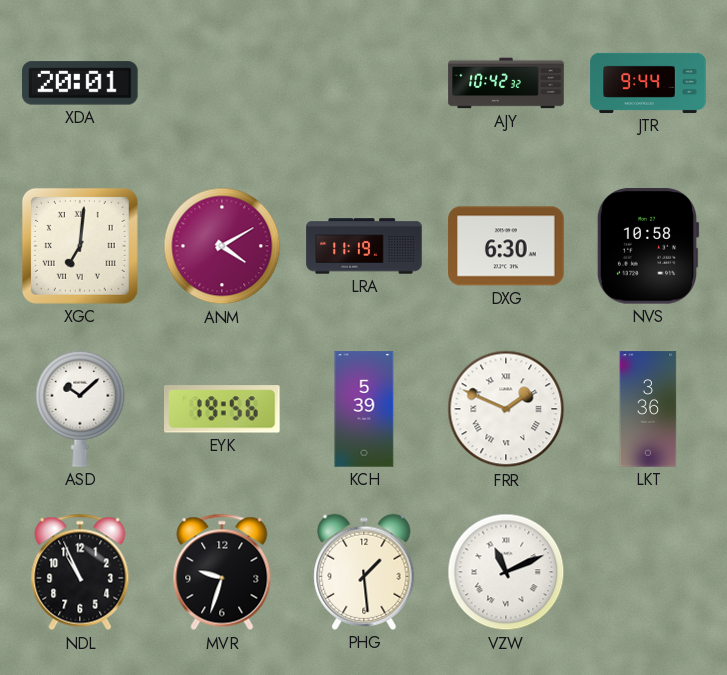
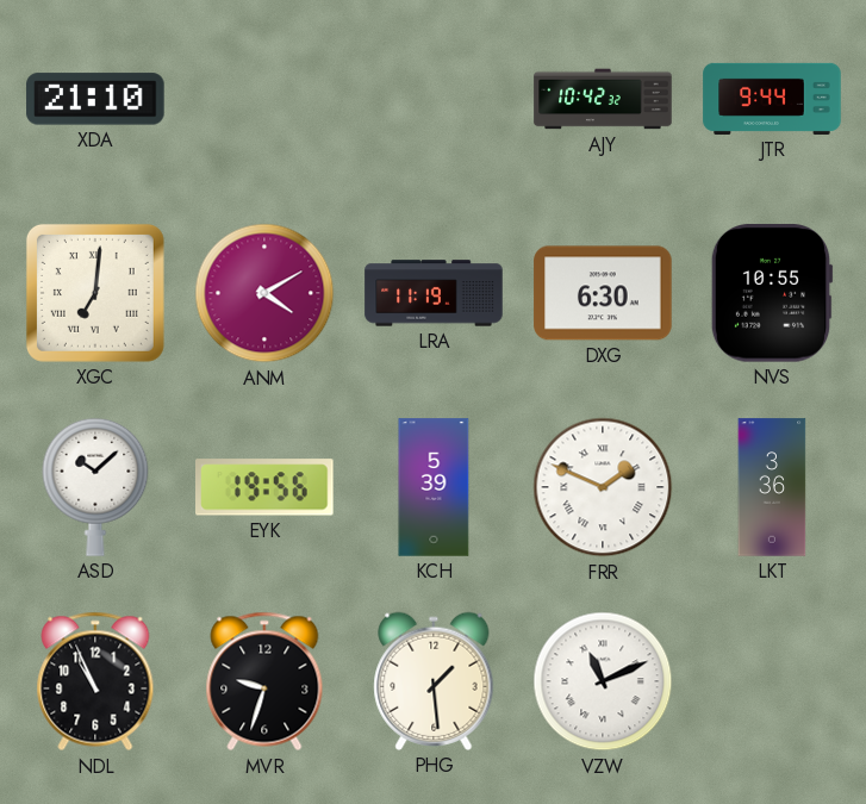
XDA: 20:01 -> 21:10 (95, 99)
NVS: 10:58 -> 10:55 (772, 294)
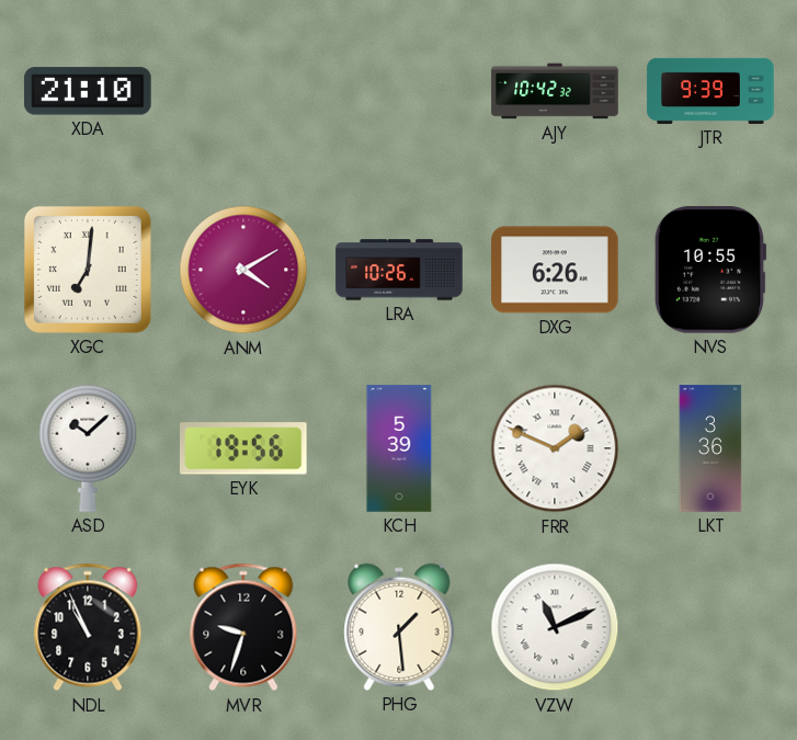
JTR: 9:44 -> 9:39 (710, 91)
LRA: 11:19 -> 10:26 (399, 270)
DXG: 6:30 -> 6:26 (555, 270)
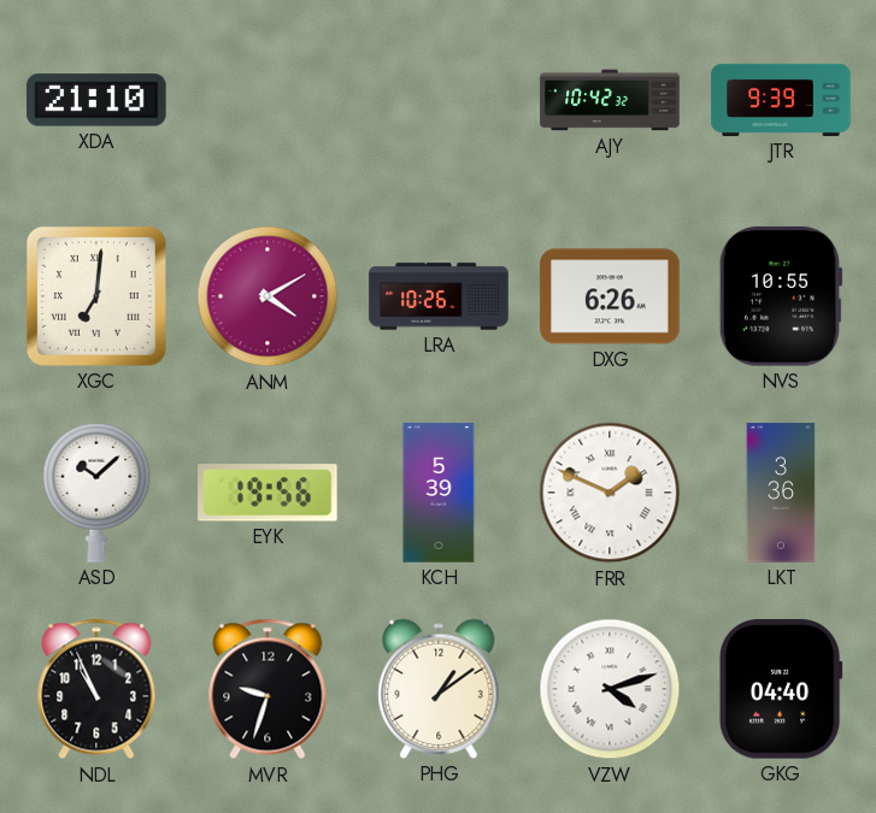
PHG: 1:29 -> 1:09 (439, 689)
VZW: 11:11 -> 4:12 (610, 689)
GKG: none -> 04:40 (781, 689)
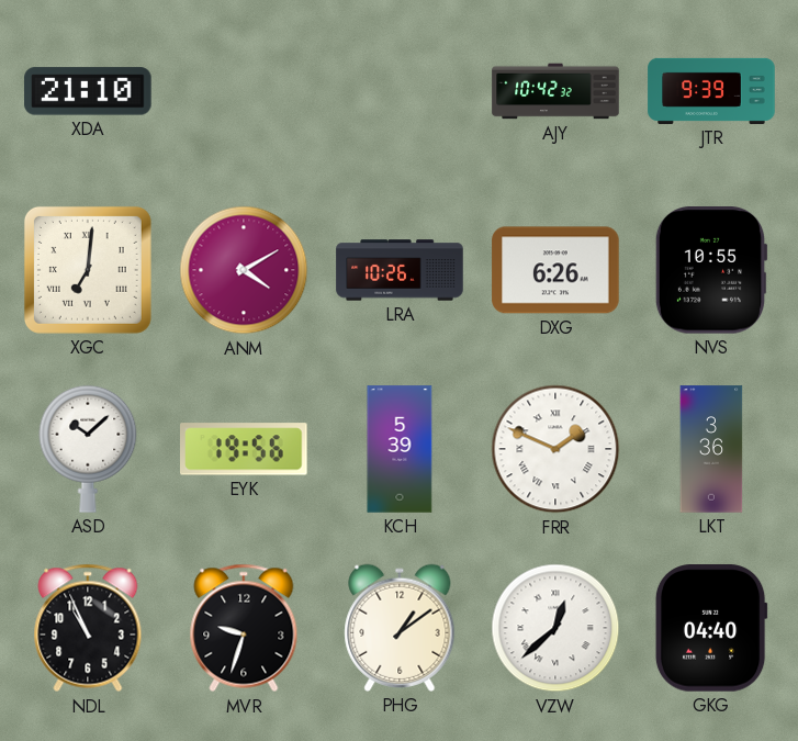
VZW: 4:12 -> 12:38 (555, 628)
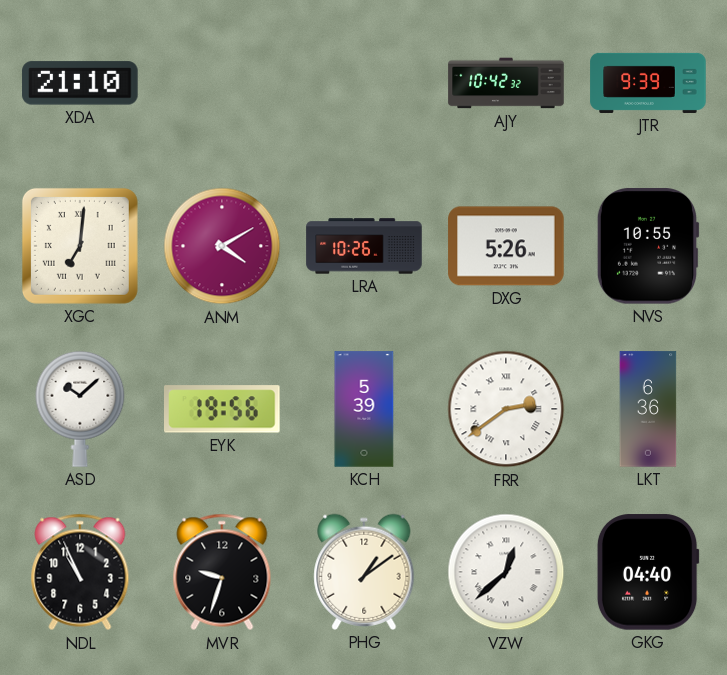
DXG: 6:26 -> 5:26 (506, 246)
FRR: 1:49 -> 2:39 (506, 409)
LKT: 3:36 -> 6:36 (648, 409)
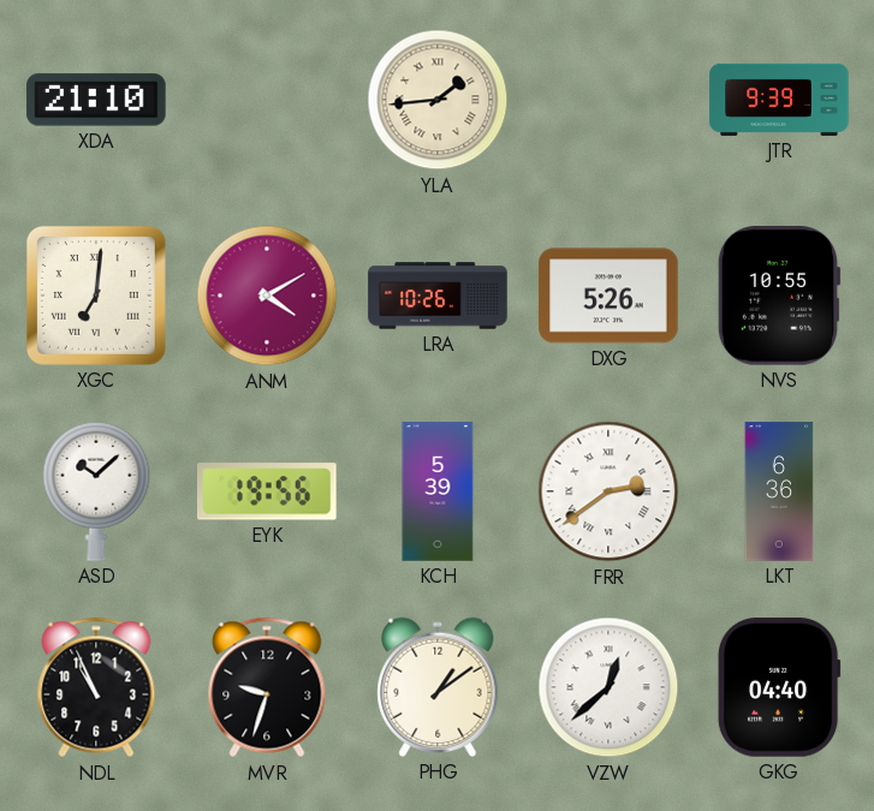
YLA: none -> 1:44 (438, 100)
AJY: 10:42 -> none (506, 83)
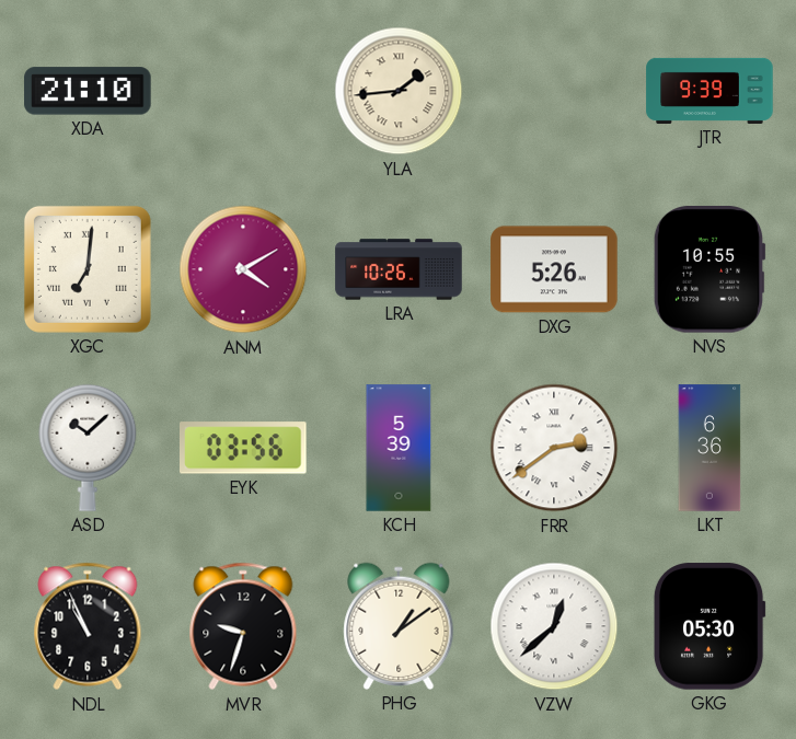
EYK: 19:56 -> 03:56 (244, 448)
GKG: 04:40 -> 05:30 (710, 626)
